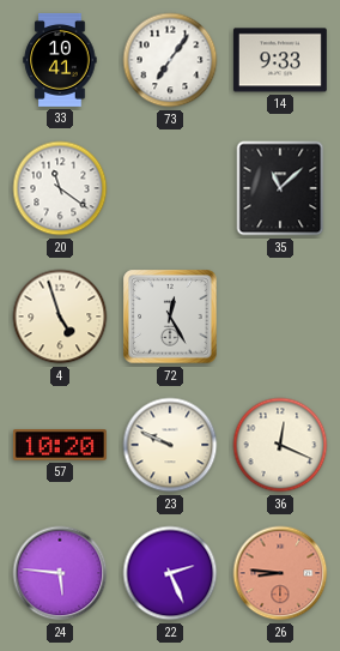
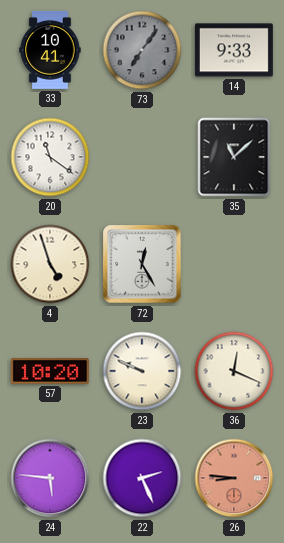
73 dial: white -> grey (142, 50)
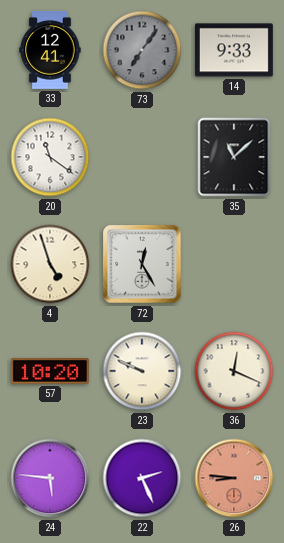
33: 10:41 -> 12:41 (50, 50)
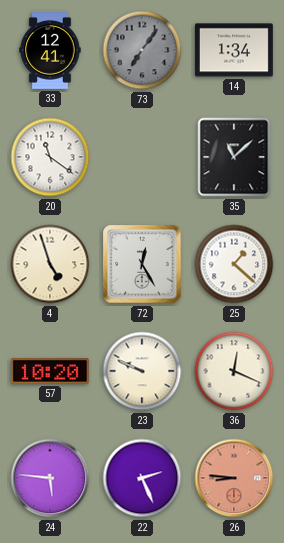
14: 9:33 -> 1:34 (234, 50)
25: none -> 1:22 (234, 264)
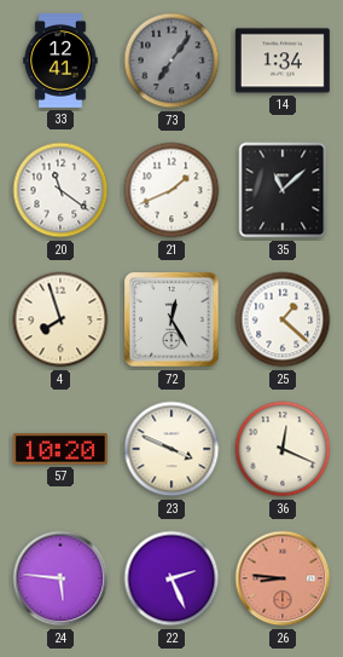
21: none -> 1:41 (171, 190)
4: 4:57 -> 7:57 (60, 319)
23: 9:49 -> 3:49 (171, 449)
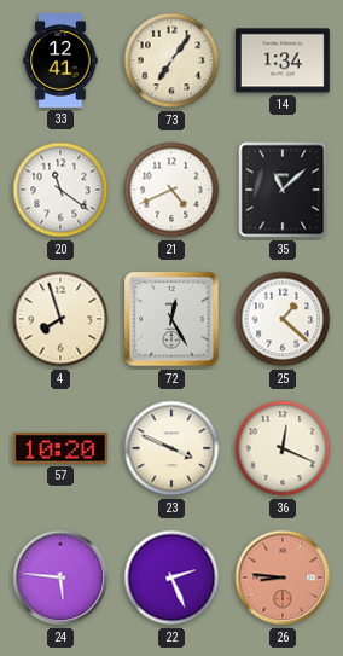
73 dial: grey -> cream (171, 60)
21: 1:41 -> 4:41 (171, 190)
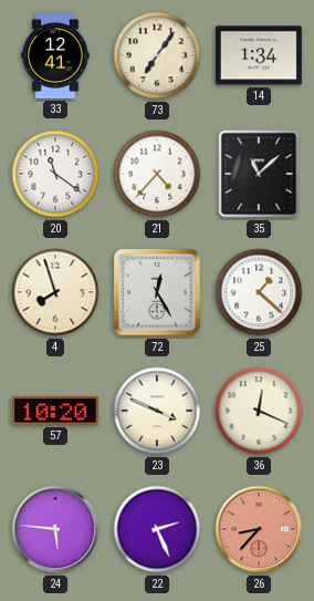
21: 4:41 -> 4:37 (157, 174)
26: 8:46 -> 8:37 (259, 529)
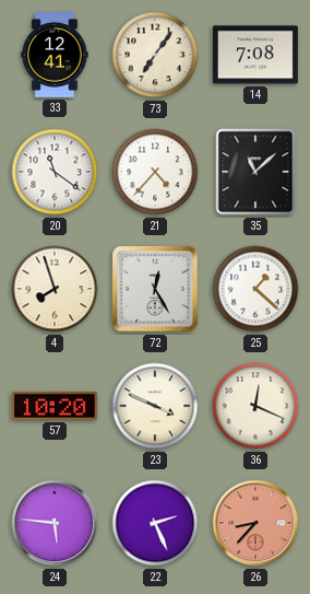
14: 1:34 -> 7:08 (255, 55)
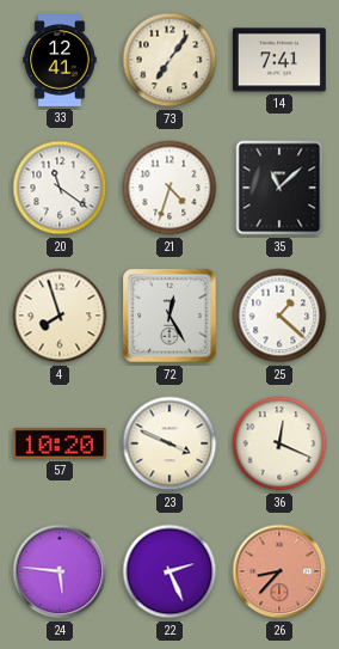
14: 7:08 -> 7:41 (279, 60)
21: 4:37 -> 4:33 (169, 188)
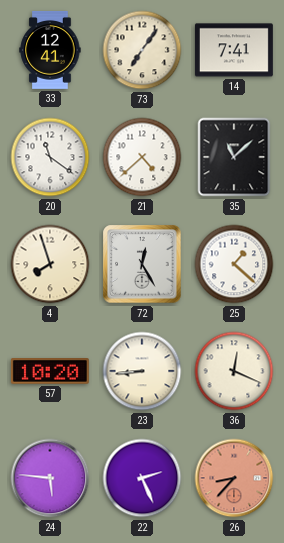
21: 4:33 -> 4:38 (142, 157)
23: 3:49 -> 8:44 (142, 371)
